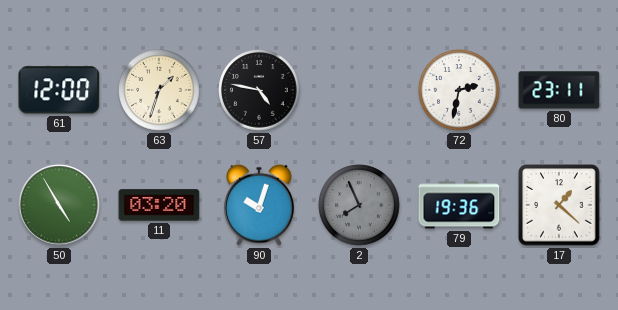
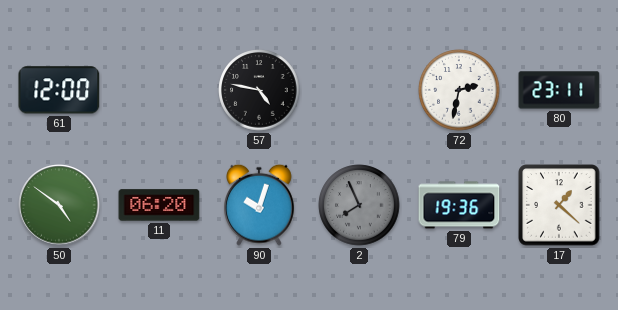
63: 1:33 -> none (159, 90)
50: 4:55 -> 4:51 (59, 205)
11: 03:20 -> 06:20 (159, 205)
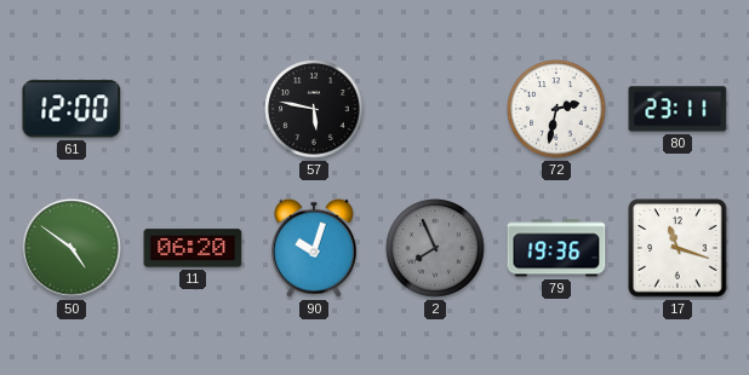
57: 4:47 -> 5:47 (314, 109)
17: 1:22 -> 11:18 (677, 248)
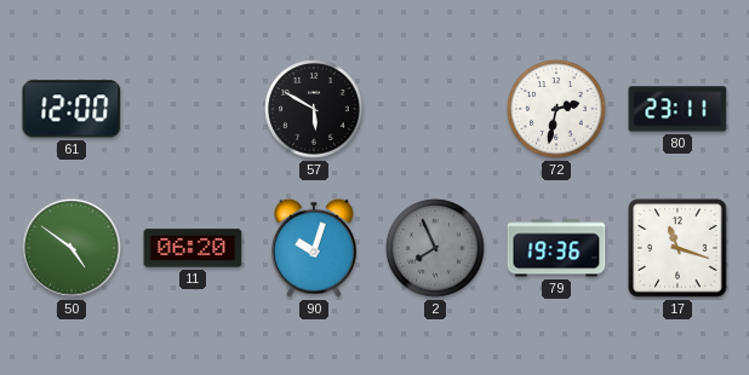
57: 5:47 -> 5:50 (314, 109)
